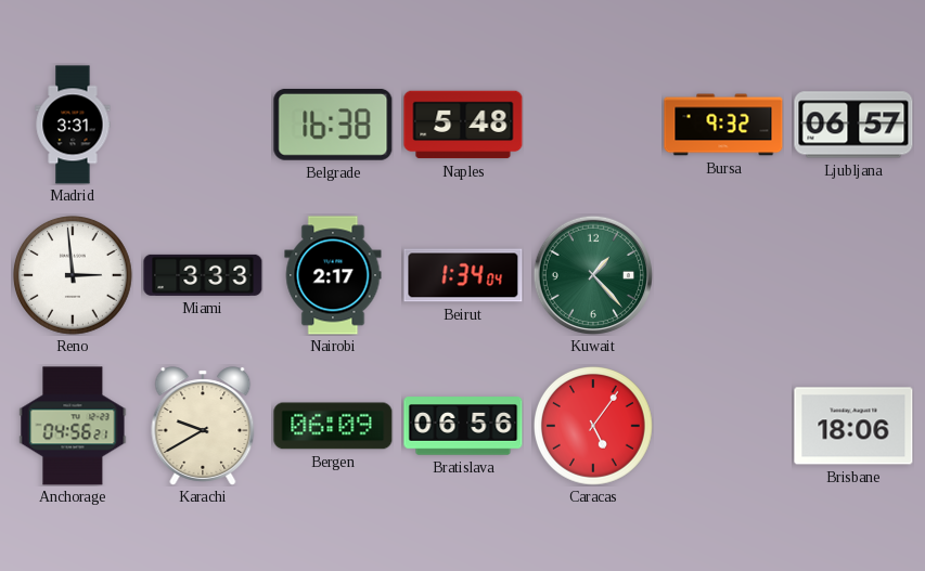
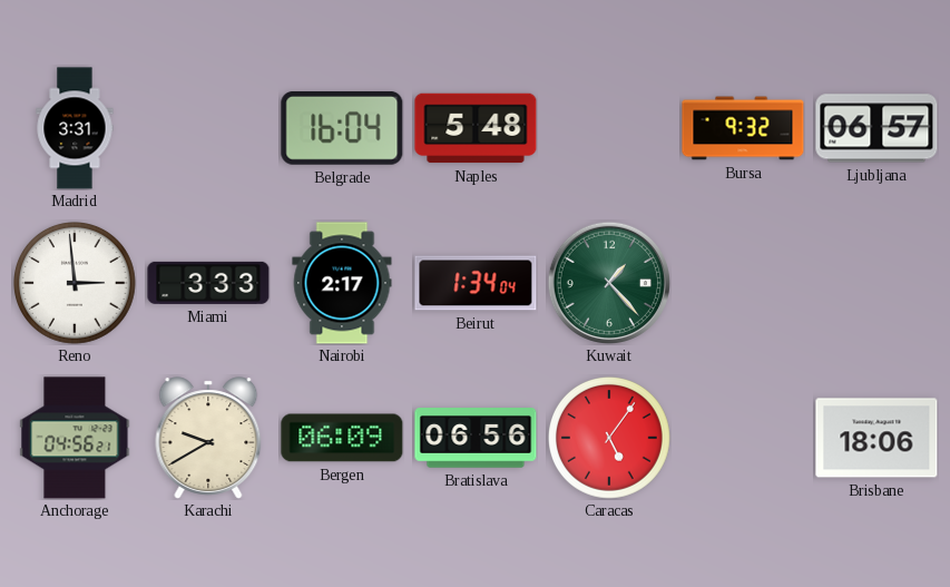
Belgrade: 16:38 -> 16:04 (342, 128)
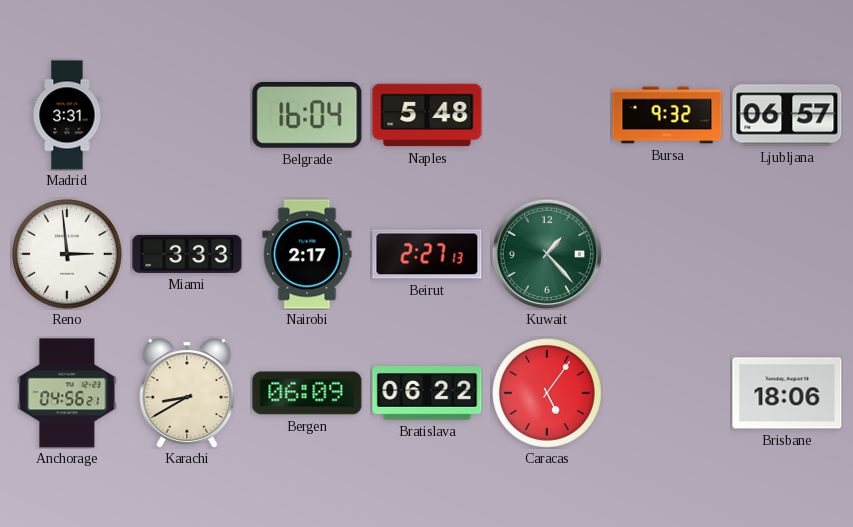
Beirut: 1:34 -> 2:27 (427, 254)
Karachi: 9:40 -> 8:40 (187, 393)
Bratislava: 06:56 -> 06:22 (427, 393)
